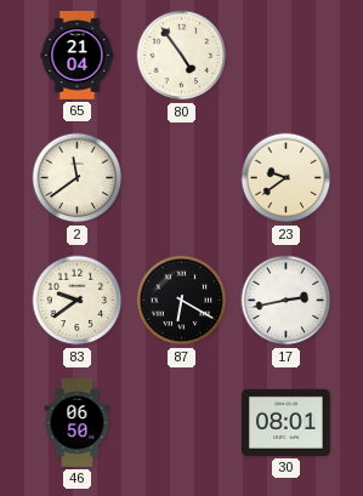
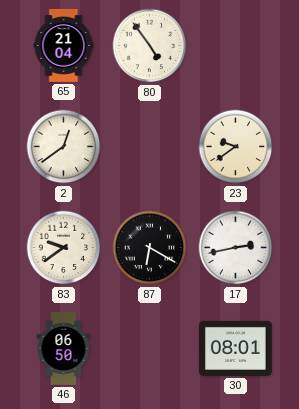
2: 11:39 -> 12:39 (64, 147)
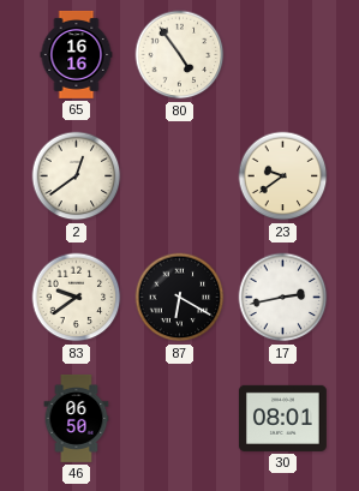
65: 21:04 -> 16:16 (77, 55)
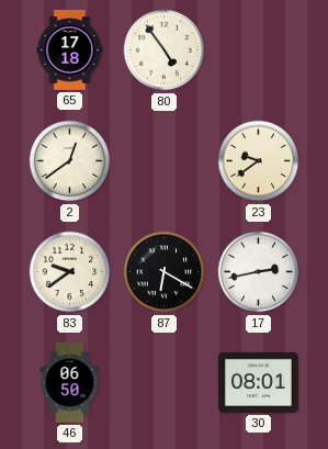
65: 16:16 -> 17:18 (70, 50)
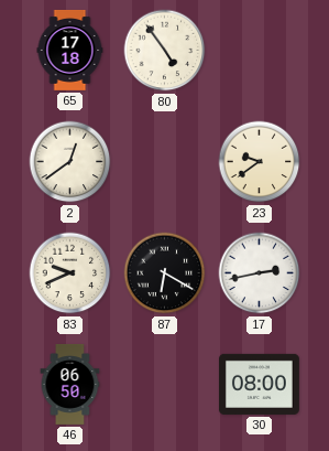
83: 9:39 -> 9:41 (70, 273)
30: 08:01 -> 08:00 (259, 384)
